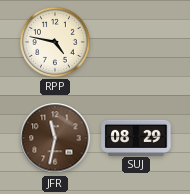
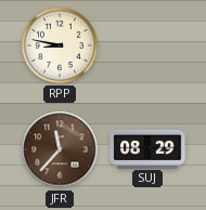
RPP: 4:47 -> 8:47 (60, 45)
JFR: 11:32 -> 11:37 (60, 149)
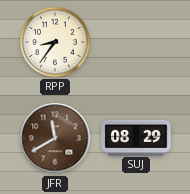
RPP: 8:47 -> 8:36 (55, 42)
JFR: 11:37 -> 11:40 (55, 138)
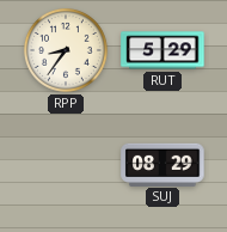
RUT: none -> 5:29 (162, 50)
JFR: 11:40 -> none (55, 138)
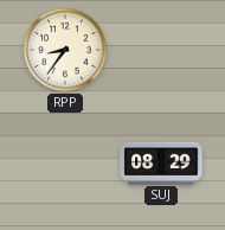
RUT: 5:29 -> none (162, 50)
